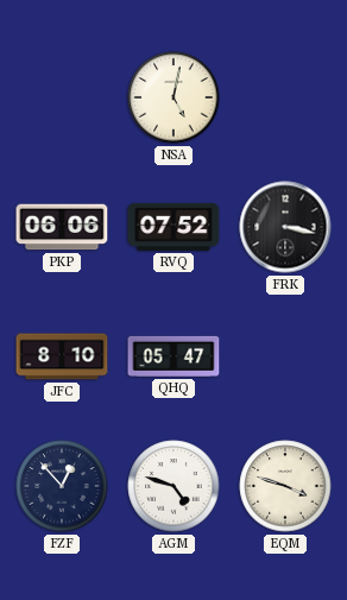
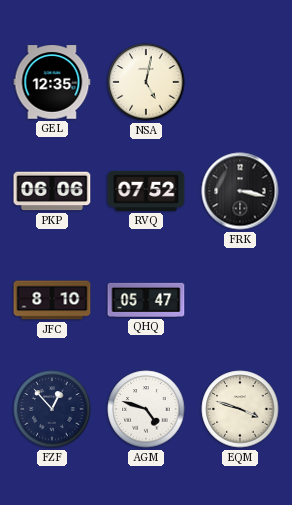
GEL: none -> 12:35 (52, 82)
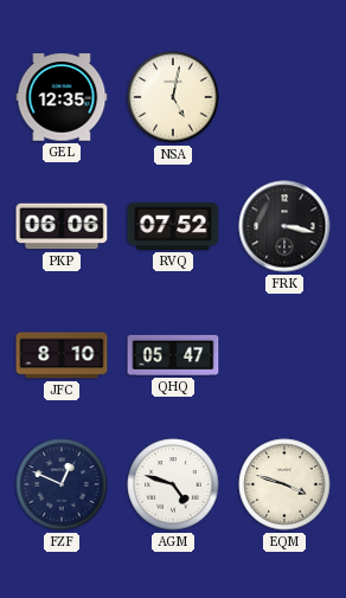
FZF: 12:53 -> 12:49 (62, 484)
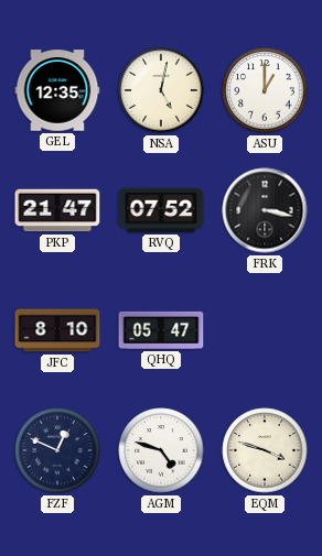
ASU: none -> 1:00 (265, 90)
PKP: 06:06 -> 21:47 (57, 210)
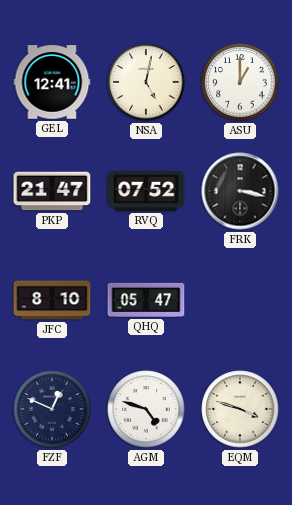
GEL: 12:35 -> 12:41 (52, 82)
